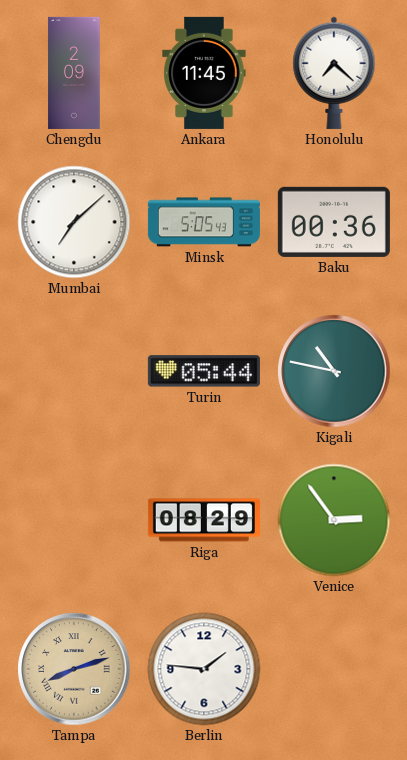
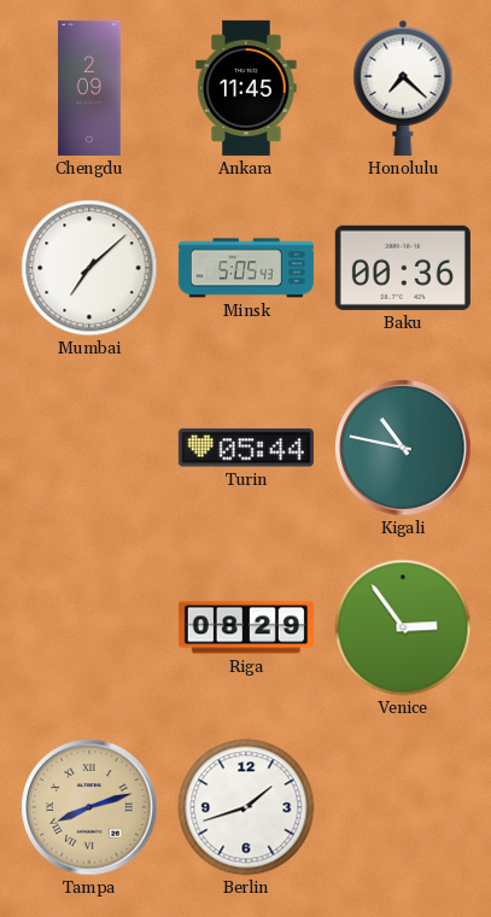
Berlin: 1:46 -> 1:42 (246, 807)
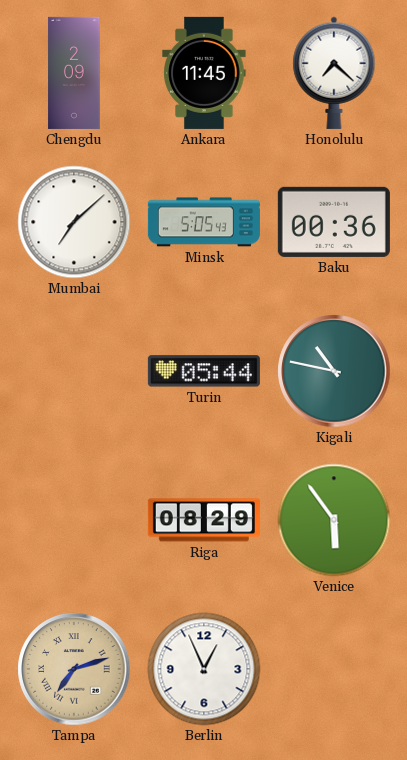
Venice: 2:54 -> 5:54 (334, 520)
Tampa: 8:12 -> 7:12 (74, 669)
Berlin: 1:42 -> 12:56 (204, 669)
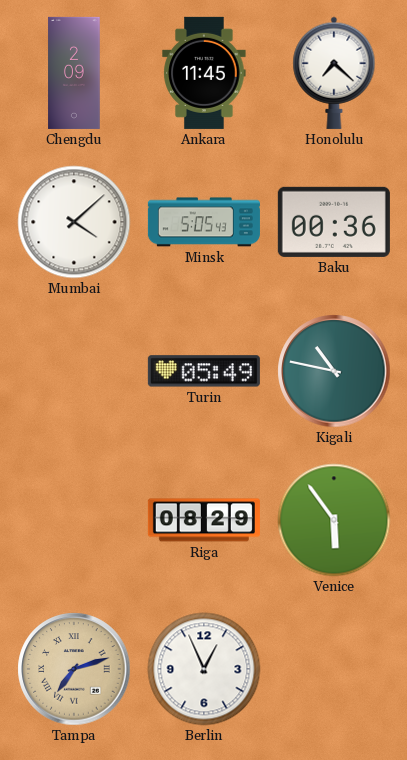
Mumbai: 7:08 -> 4:08 (74, 222)
Turin: 05:44 -> 05:49 (204, 371)
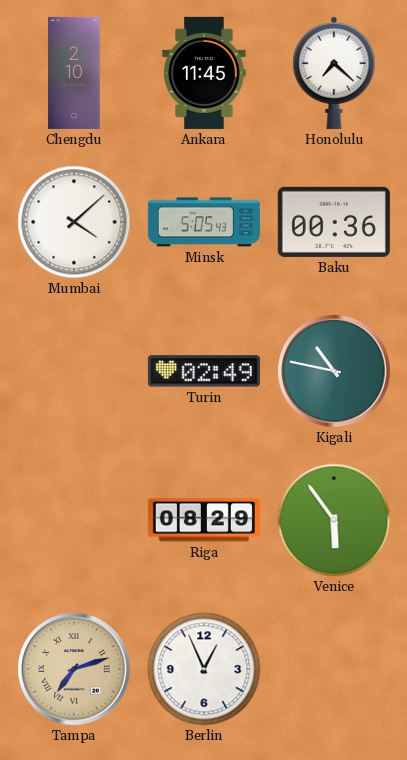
Chengdu: 2:09 -> 2:10 (74, 73)
Turin: 05:49 -> 02:49 (204, 371)
